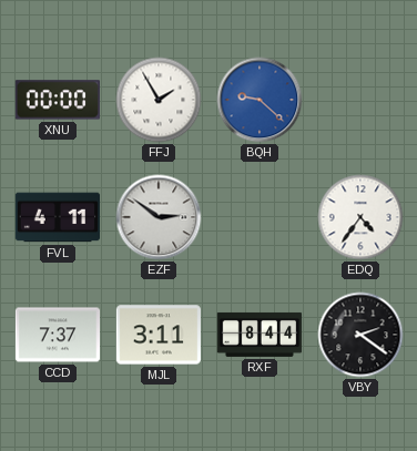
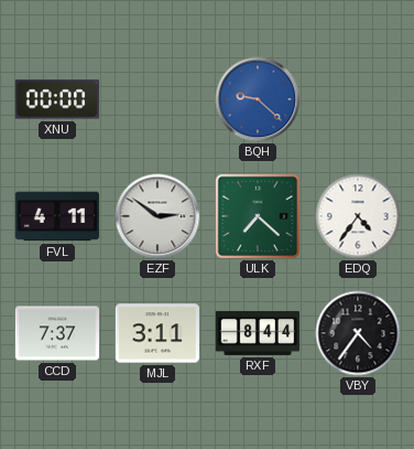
FFJ: 1:55 -> none (159, 100)
ULK: none -> 7:22 (258, 216)
VBY: 2:21 -> 4:36 (358, 333)
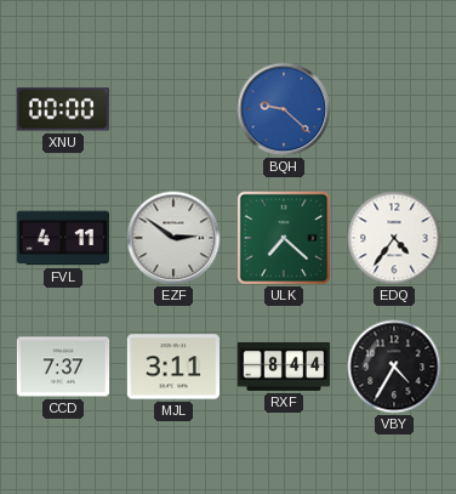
VBY: 4:36 -> 4:35 (394, 367)
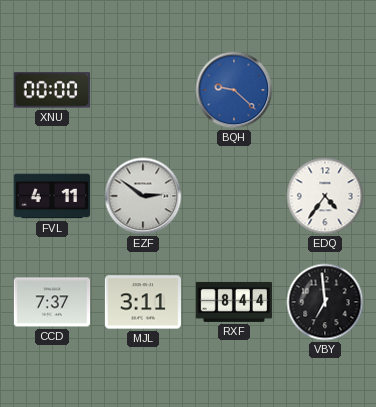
ULK: 7:22 -> none (284, 238)
VBY: 4:35 -> 6:59 (325, 302)
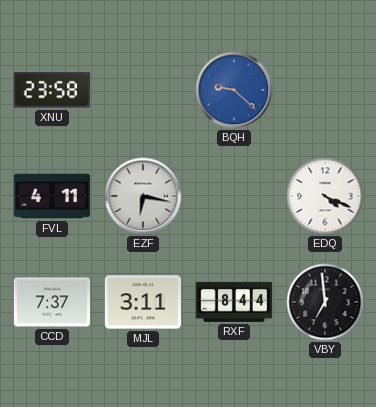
XNU: 00:00 -> 23:58 (51, 90)
EZF: 2:51 -> 6:17 (143, 196)
EDQ: 4:36 -> 4:19 (325, 196)
